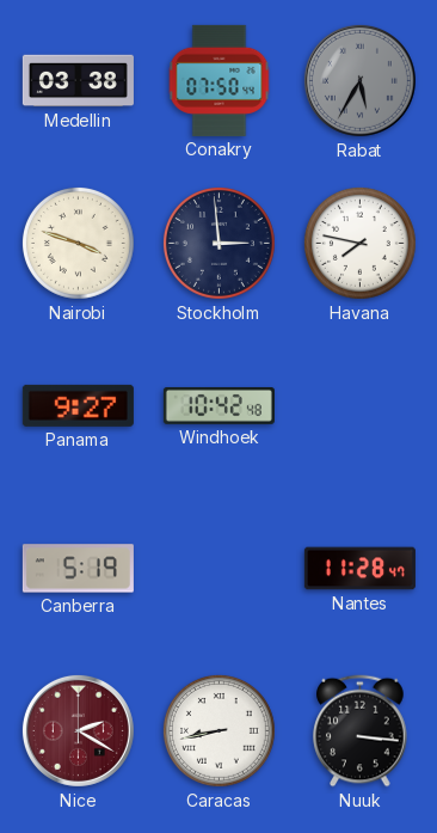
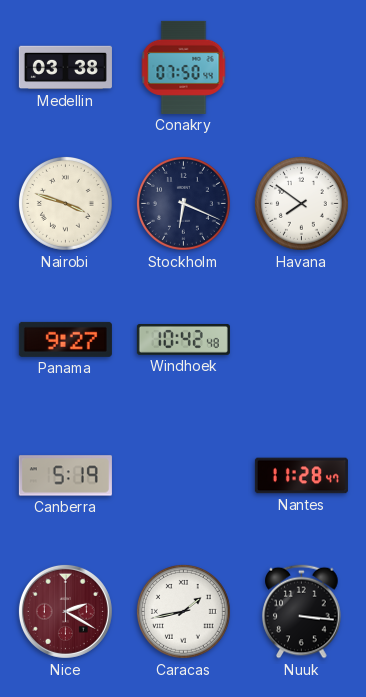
Rabat: 5:35 -> none (359, 80)
Stockholm: 2:59 -> 6:19 (183, 203)
Havana: 7:47 -> 7:51 (301, 203)
Caracas: 8:43 -> 1:43 (183, 611)
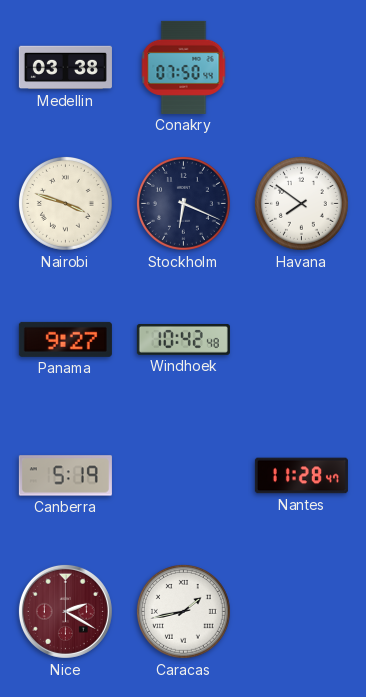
Nuuk: 3:16 -> none (302, 612)
